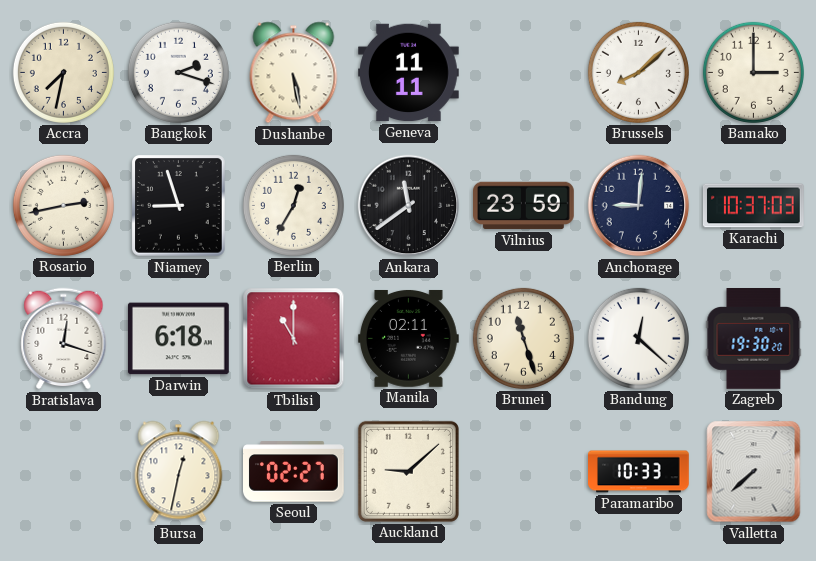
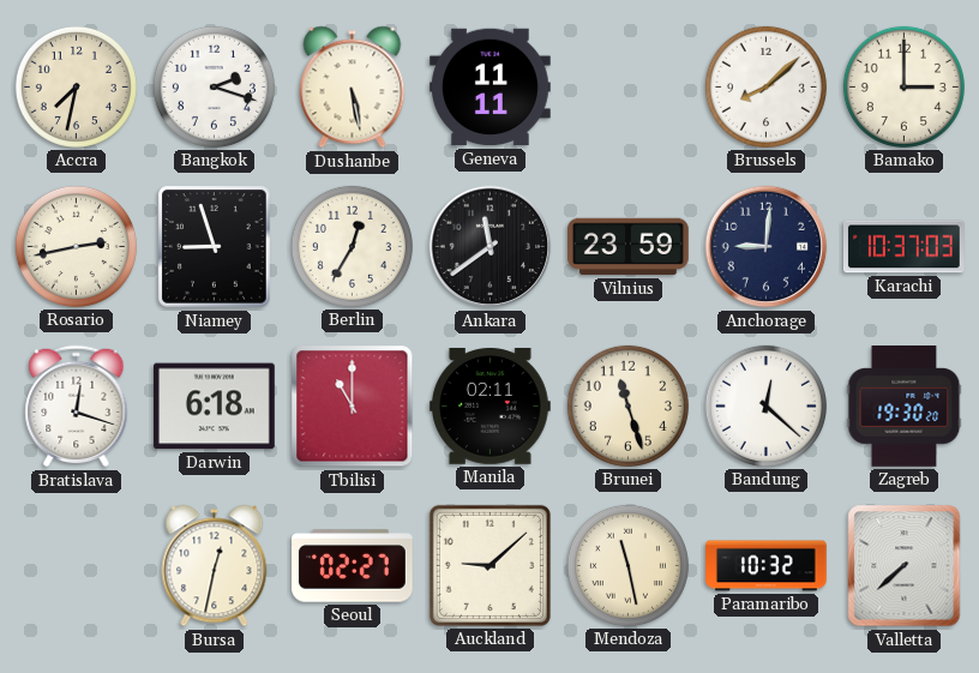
Mendoza: none -> 11:28 (627, 565)
Paramaribo: 10:33 -> 10:32 (767, 566)
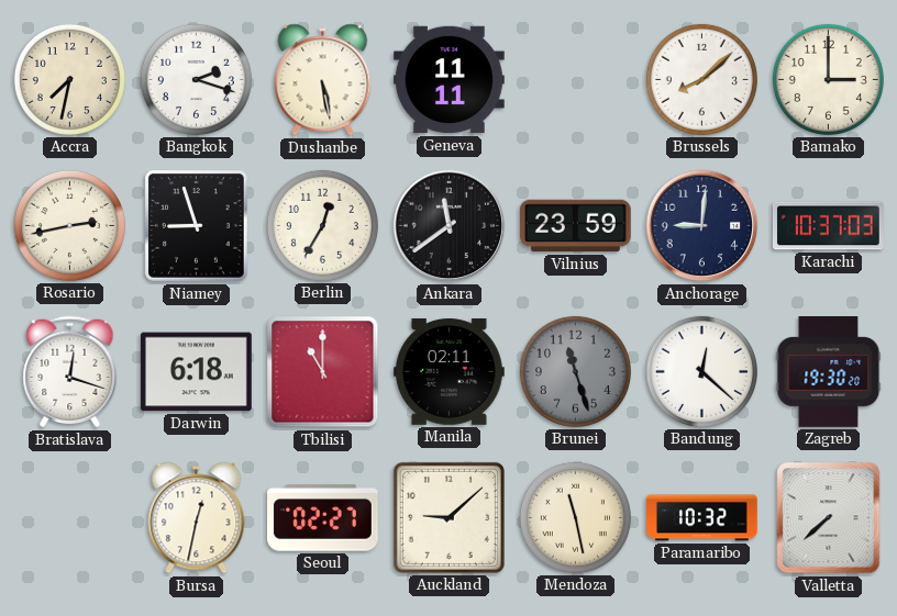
Brunei dial: cream -> grey (575, 371)
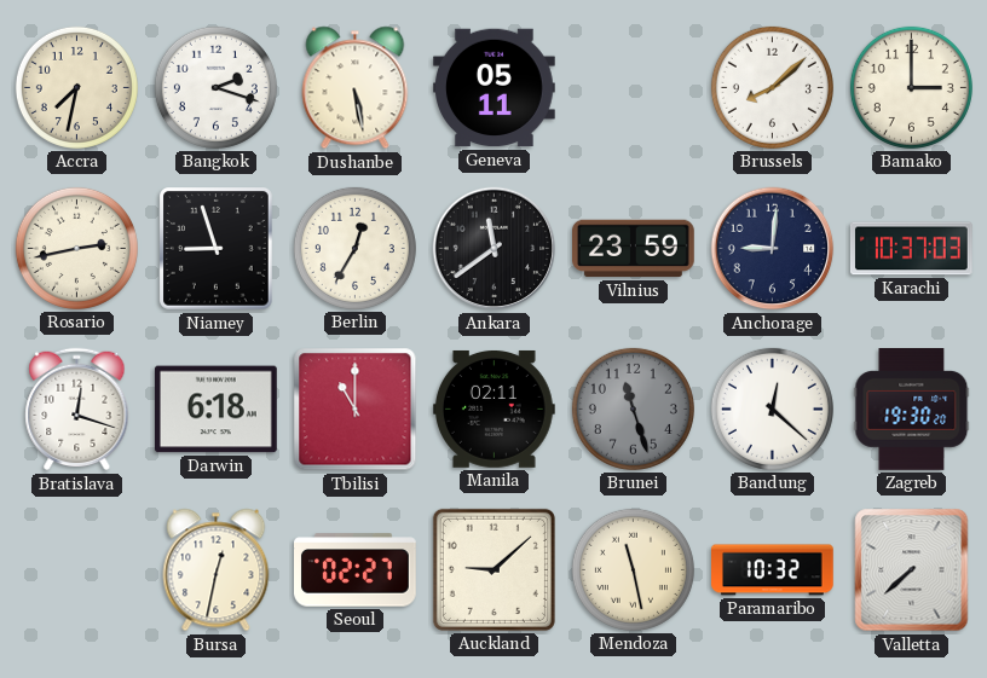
Geneva: 11:11 -> 05:11 (495, 88)
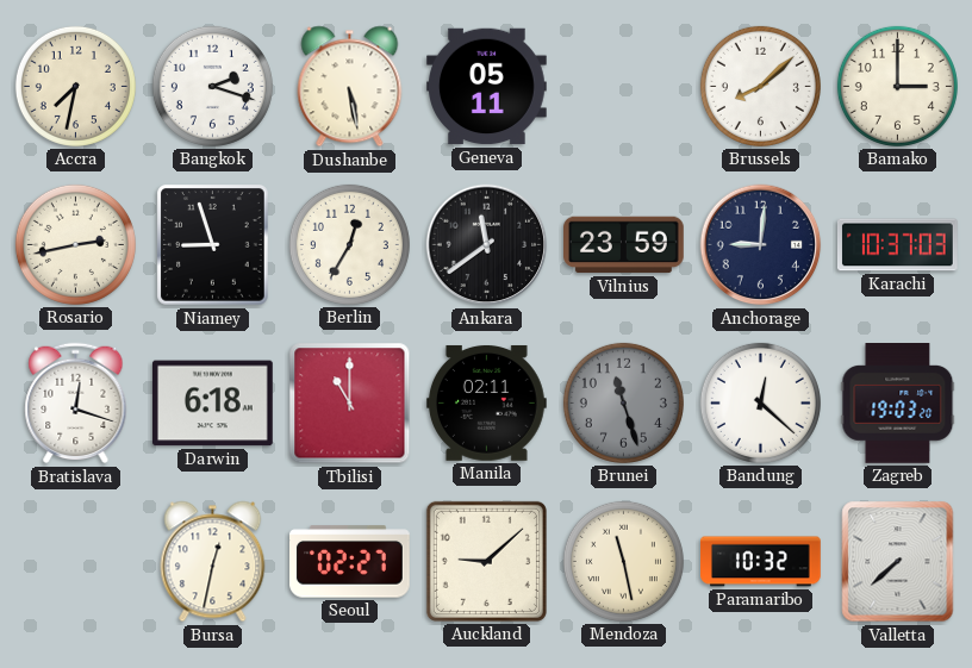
Zagreb: 19:30 -> 19:03 (898, 404)
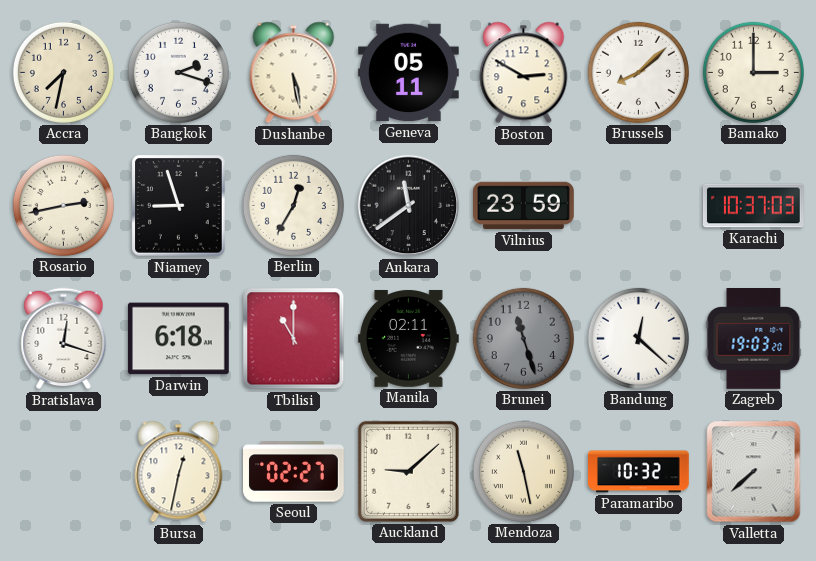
Boston: none -> 2:50 (524, 73)
Anchorage: 9:01 -> none (761, 245)
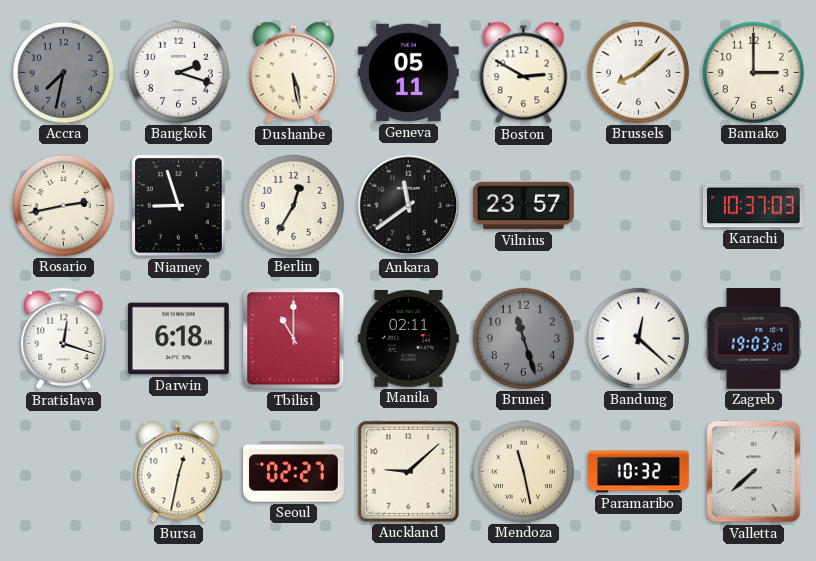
Accra dial: cream -> grey (63, 72)
Vilnius: 23:59 -> 23:57 (524, 206)
